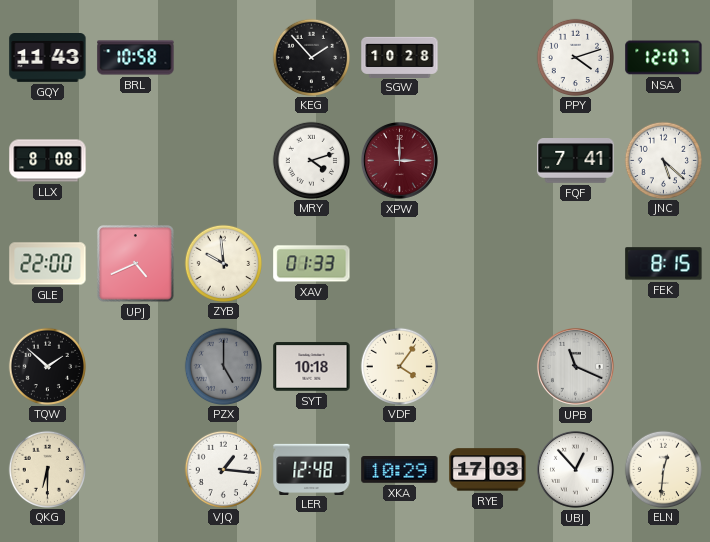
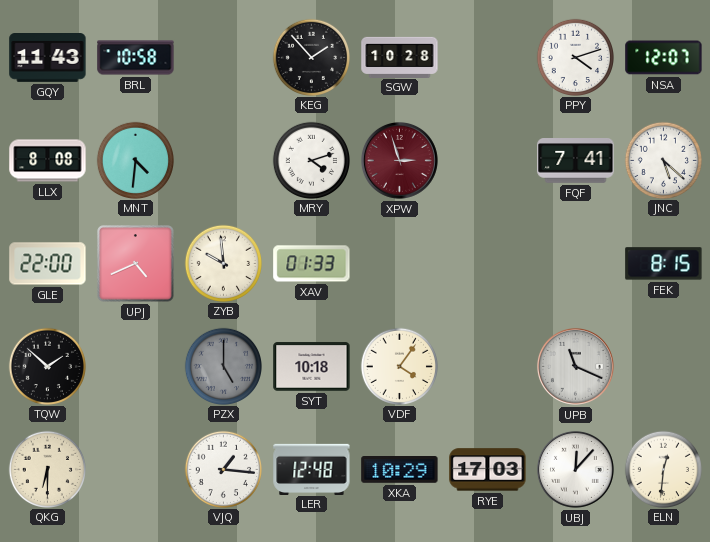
MNT: none -> 4:31 (135, 160)
XPW: 3:00 -> 2:57 (399, 160)
UBJ: 12:53 -> 12:07 (575, 469)
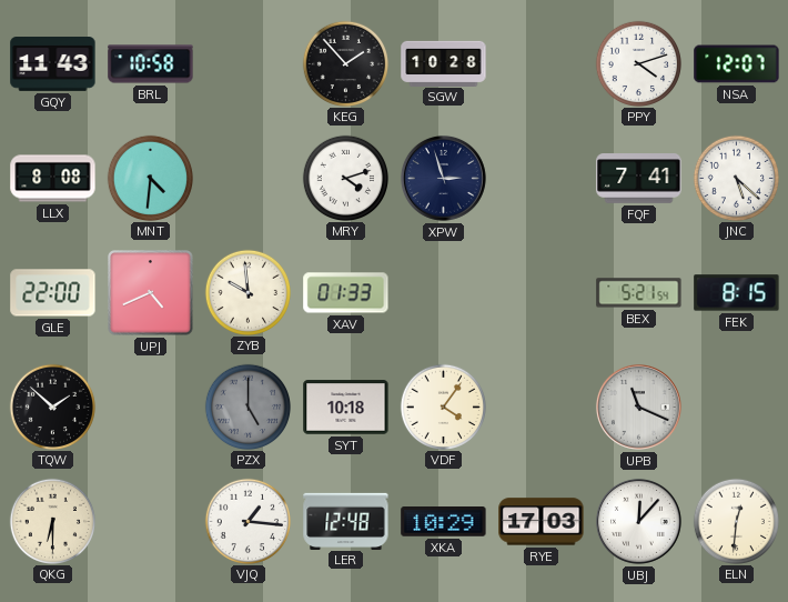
XPW dial: burgundy -> navy (443, 178)
BEX: none -> 5:21 (639, 293)
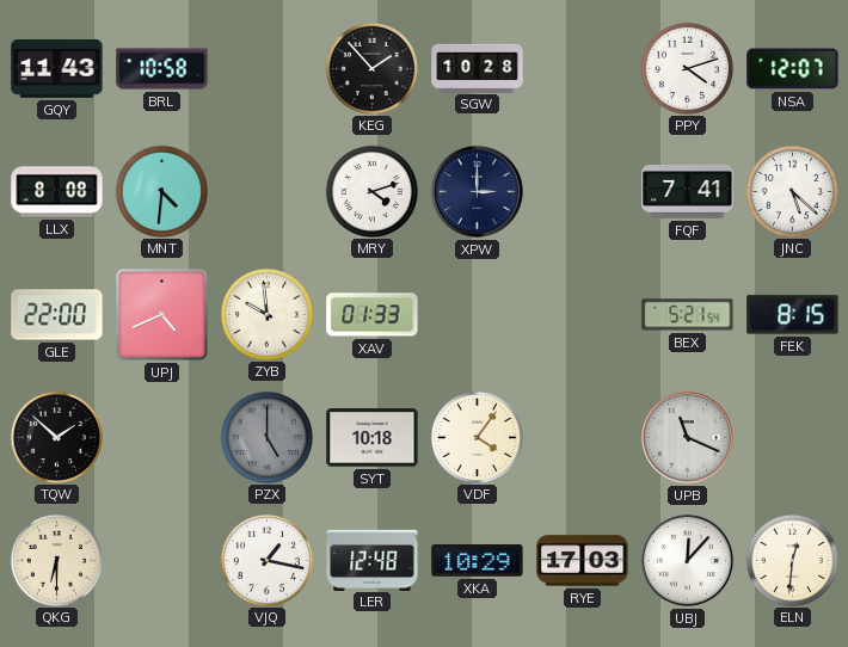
XPW: 2:57 -> 3:00 (477, 191)
VJQ: 1:16 -> 1:17 (266, 560)
